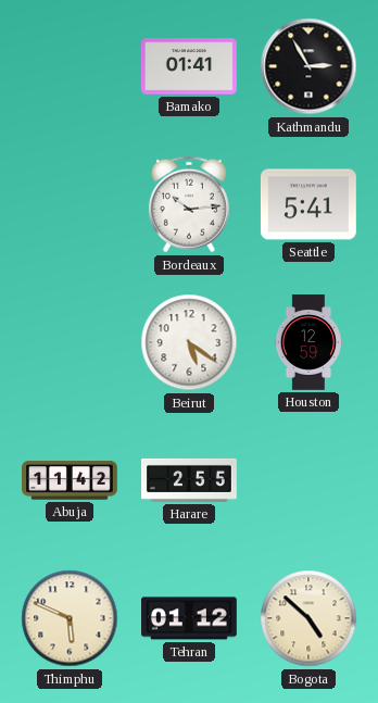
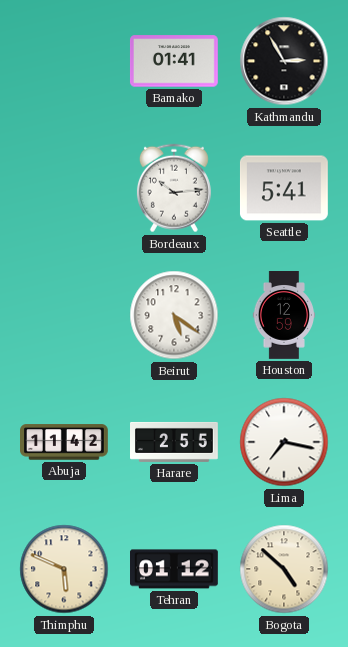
Lima: none -> 7:17 (284, 442)
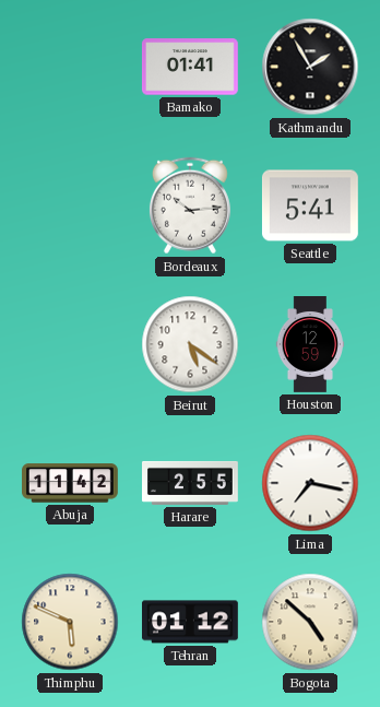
Kathmandu: 2:55 -> 1:55 (310, 67)
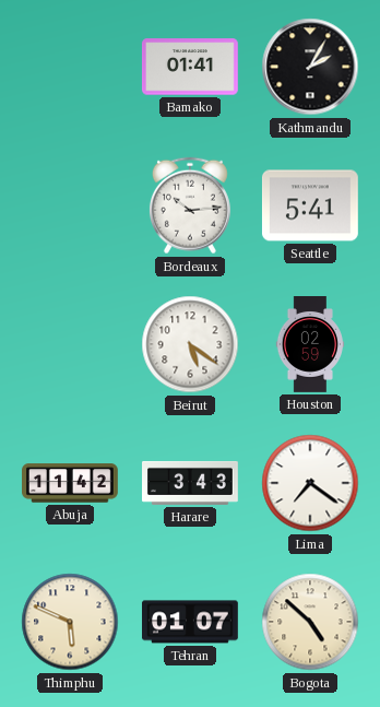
Kathmandu: 1:55 -> 2:05 (310, 67)
Houston: 12:59 -> 02:59 (310, 345)
Harare: 2:55 -> 3:43 (191, 483)
Lima: 7:17 -> 7:21 (310, 483)
Tehran: 01:12 -> 01:07 (191, 622)
